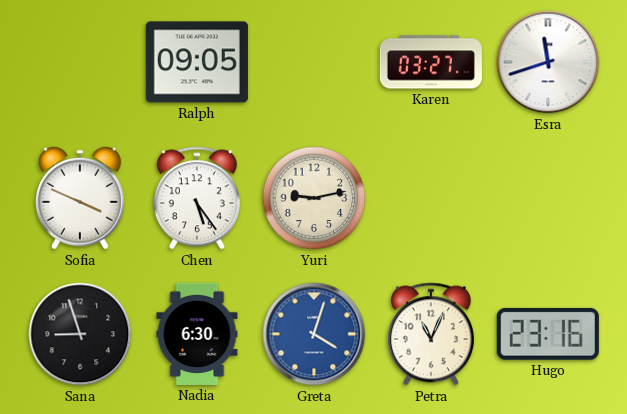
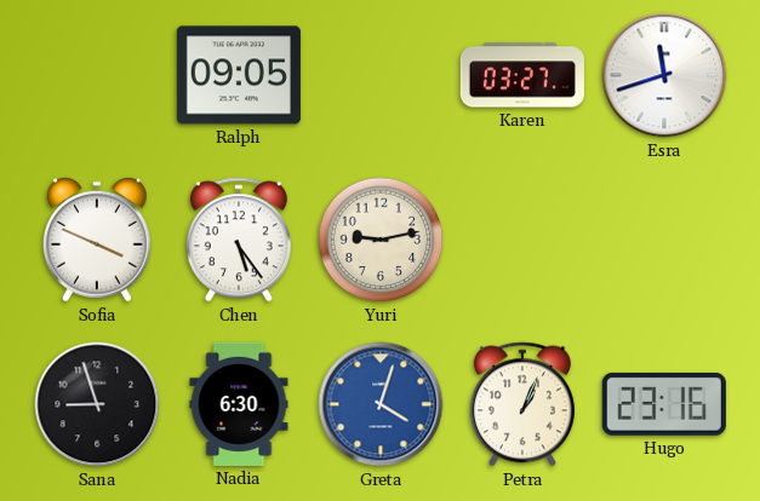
Petra: 11:04 -> 1:04 (522, 404)
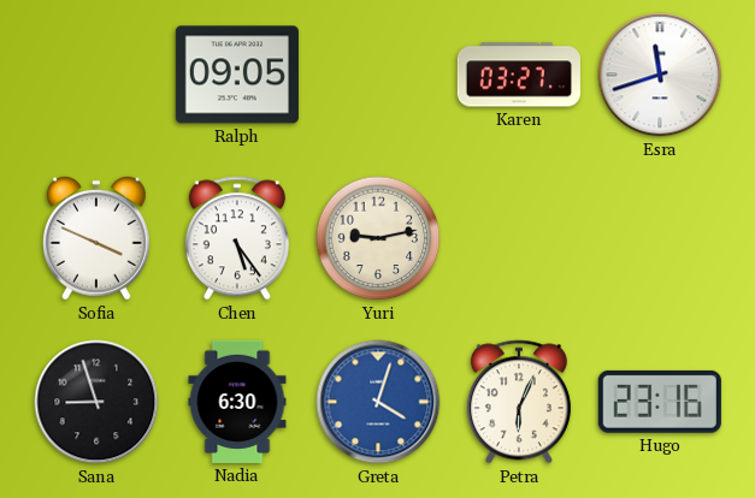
Petra: 1:04 -> 6:04 (519, 402)
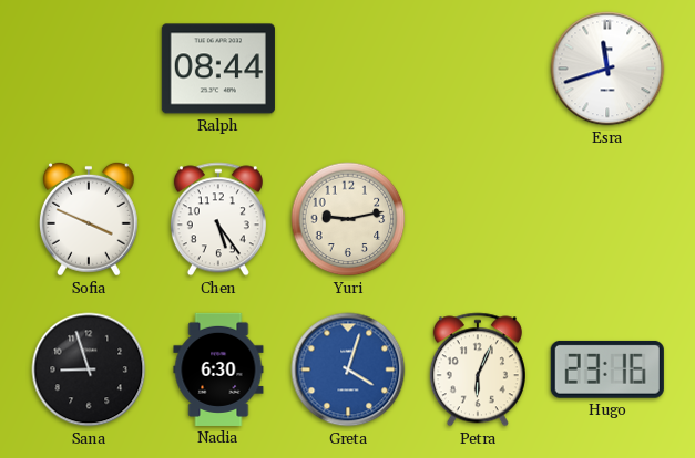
Ralph: 09:05 -> 08:44 (218, 69)
Karen: 03:27 -> none (519, 75)
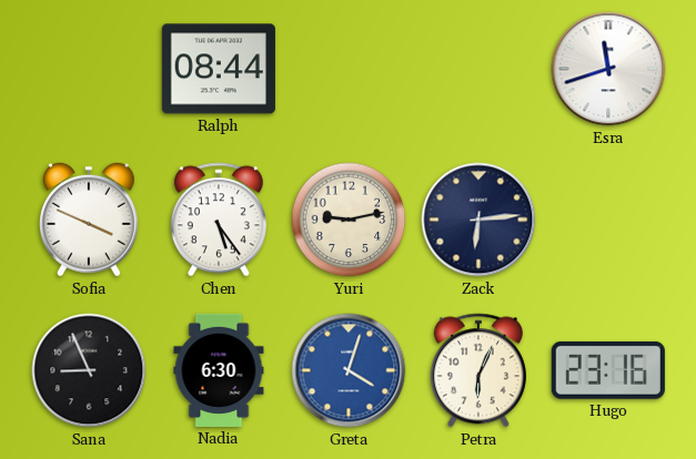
Zack: none -> 6:14 (478, 220)
Sana: 8:57 -> 8:56 (89, 370)
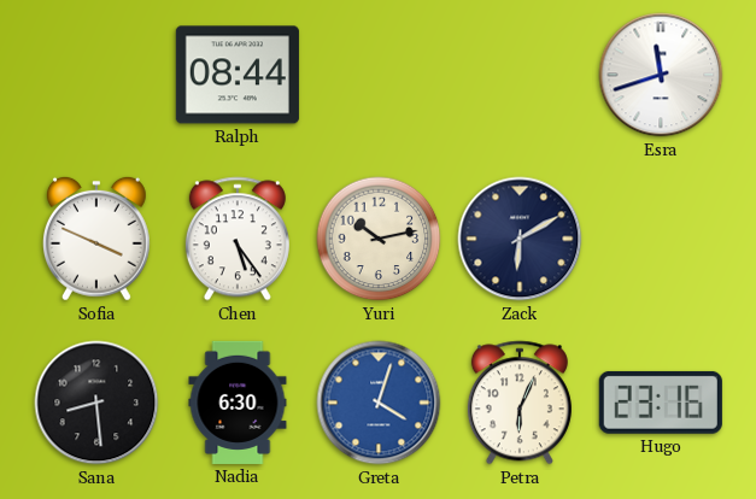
Yuri: 9:13 -> 10:13 (379, 239)
Zack: 6:14 -> 6:10 (520, 239)
Sana: 8:56 -> 8:29 (96, 403)
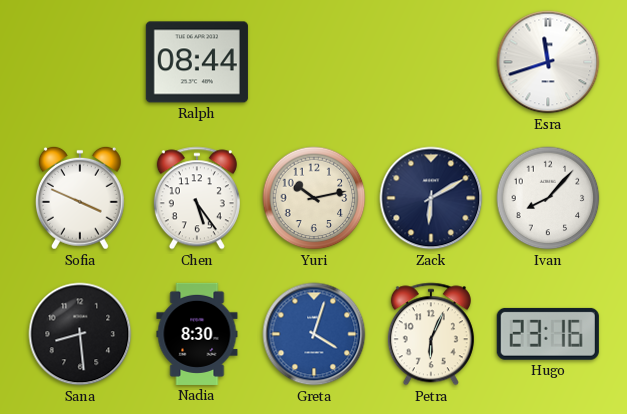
Ivan: none -> 8:07 (548, 198)
Nadia: 6:30 -> 8:30 (197, 334)
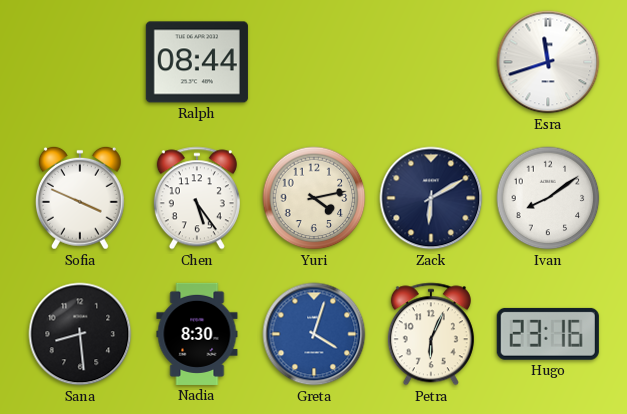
Yuri: 10:13 -> 4:13 (314, 198)
Ivan: 8:07 -> 8:09 (548, 198)
